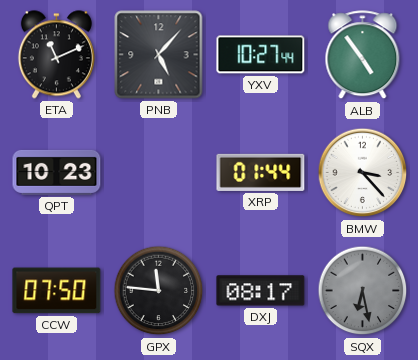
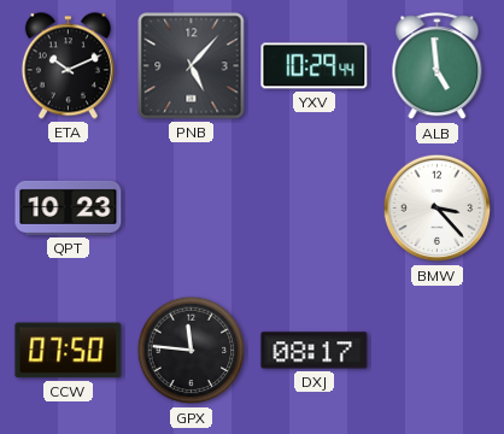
ETA: 11:11 -> 10:11 (68, 66)
YXV: 10:27 -> 10:29 (315, 66)
ALB: 4:54 -> 4:59 (438, 66)
XRP: 01:44 -> none (261, 172)
SQX: 6:28 -> none (363, 291)
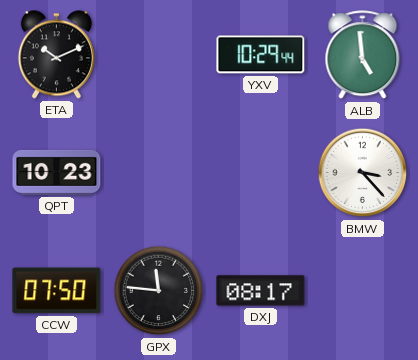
PNB: 5:07 -> none (192, 66)
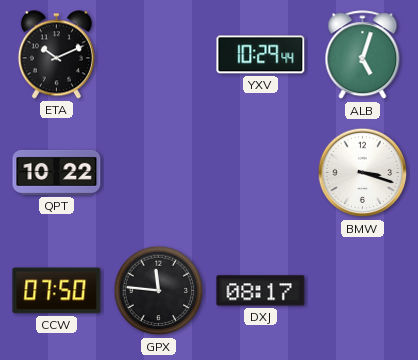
ALB: 4:59 -> 5:03 (363, 55)
QPT: 10:23 -> 10:22 (57, 172)
BMW: 3:23 -> 3:18 (363, 173)
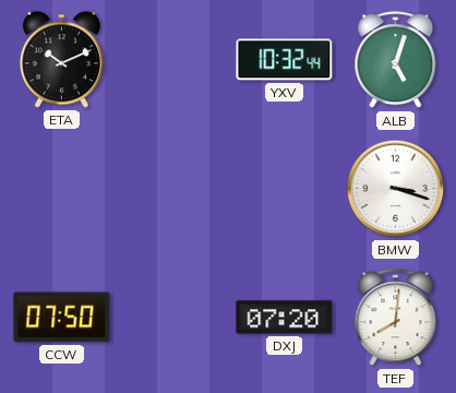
YXV: 10:29 -> 10:32 (285, 60)
QPT: 10:22 -> none (57, 172)
GPX: 11:46 -> none (159, 291)
DXJ: 08:17 -> 07:20 (285, 318)
TEF: none -> 8:01 (396, 318)
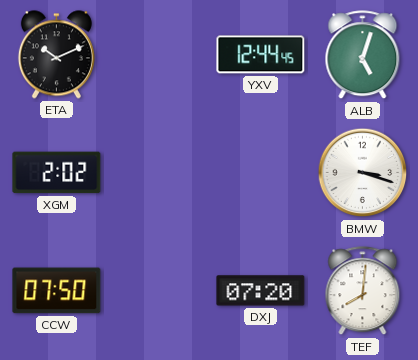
YXV: 10:32 -> 12:44 (261, 55)
XGM: none -> 2:02 (57, 173)
